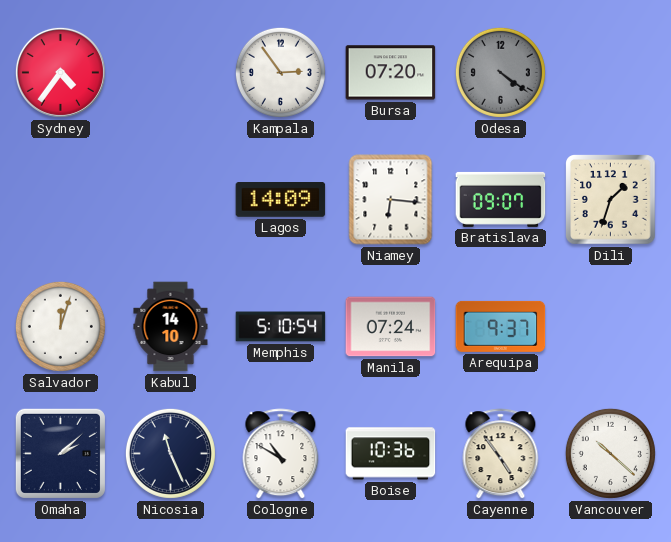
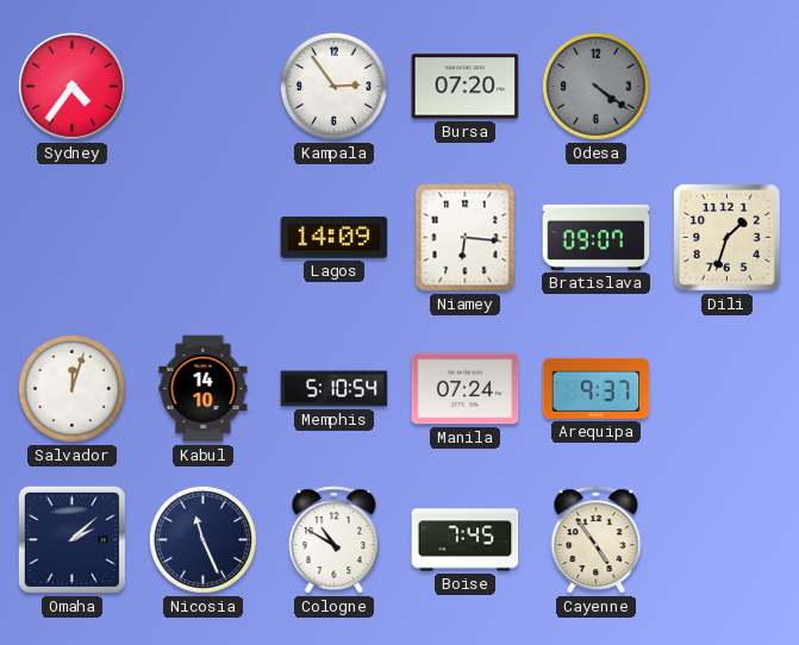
Boise: 10:36 -> 7:45 (466, 540)
Vancouver: 10:22 -> none (610, 453)
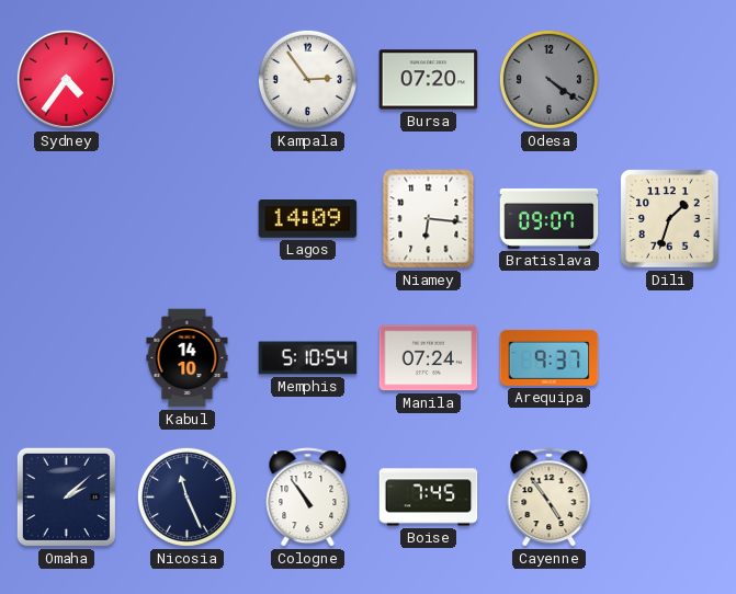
Salvador: 12:03 -> none (71, 388)
Cologne: 10:50 -> 10:54 (308, 498)
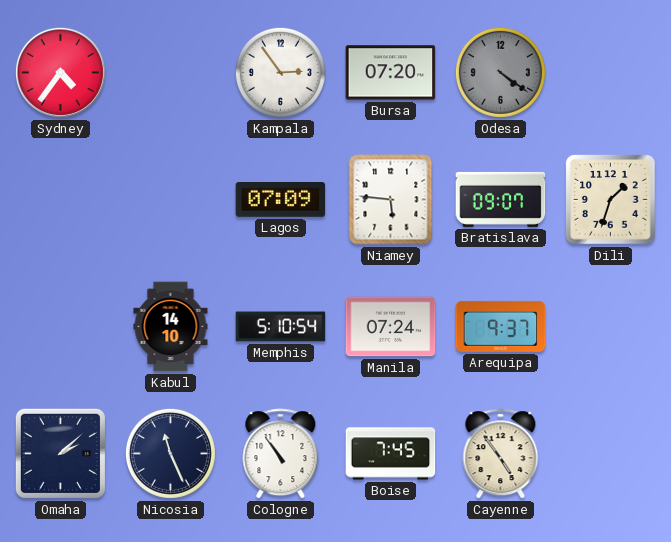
Lagos: 14:09 -> 07:09 (281, 200)
Niamey: 6:16 -> 5:46 (391, 200)
